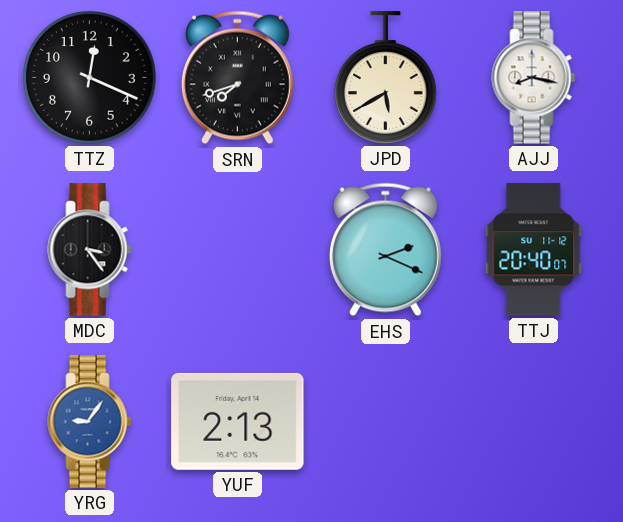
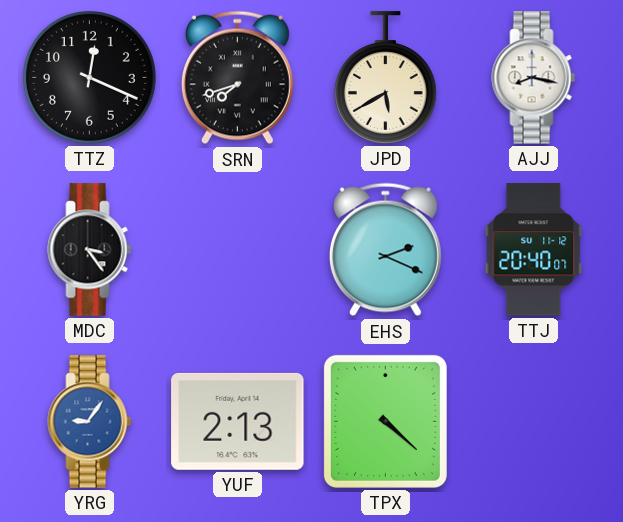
TPX: none -> 4:22 (385, 421)
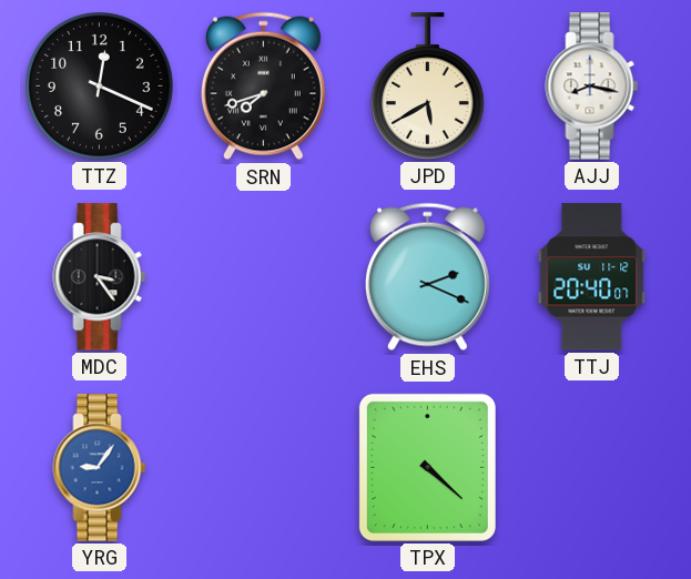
YUF: 2:13 -> none (238, 421)
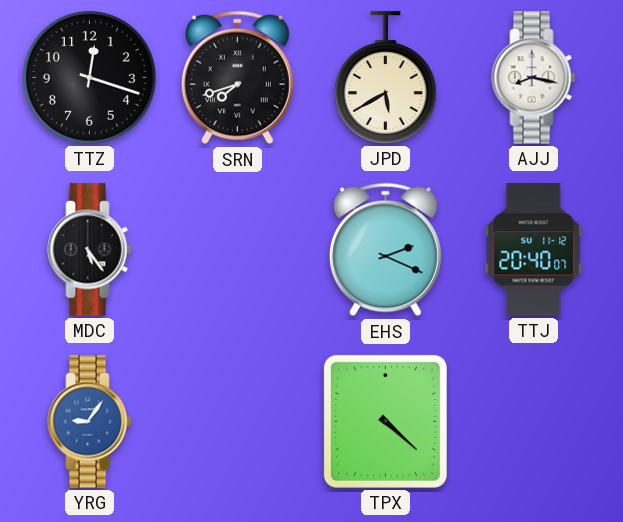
TTZ: 12:19 -> 12:18 (90, 78)
MDC: 3:24 -> 5:24 (90, 250)
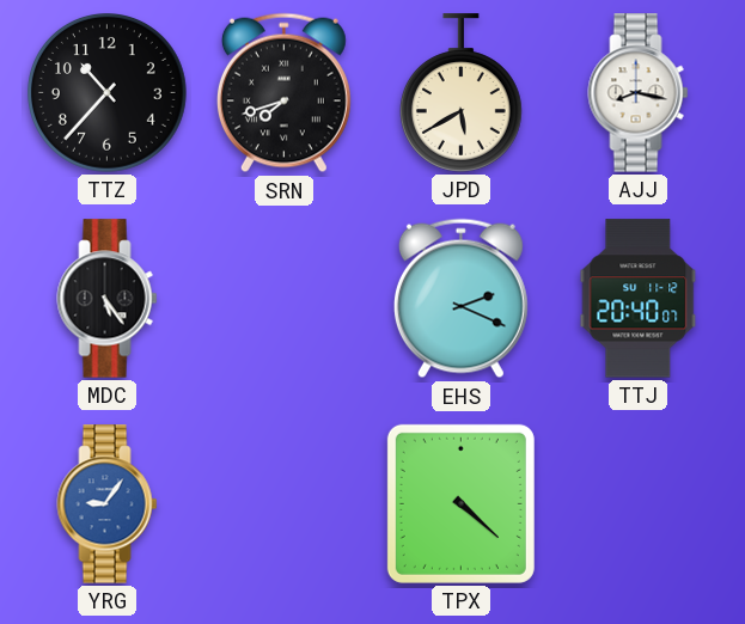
TTZ: 12:18 -> 10:37 (108, 93)
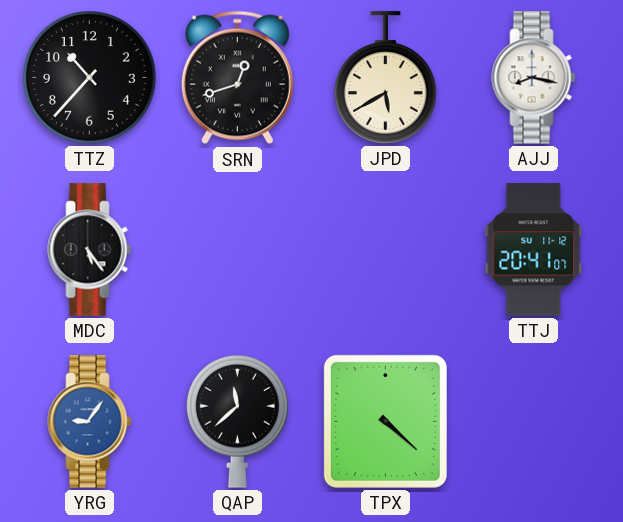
SRN: 7:42 -> 12:42 (237, 78)
EHS: 2:19 -> none (460, 299)
TTJ: 20:40 -> 20:41 (534, 250)
QAP: none -> 11:38 (237, 421)
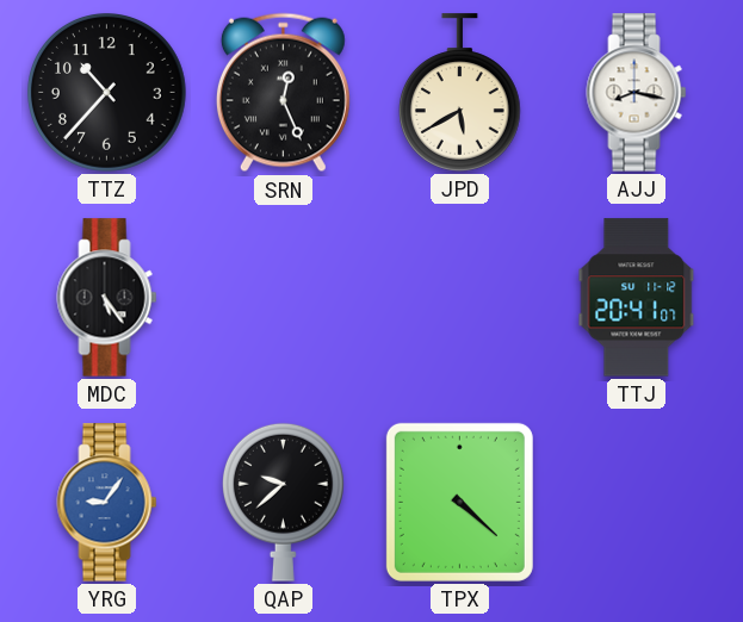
SRN: 12:42 -> 12:26 (283, 93)
QAP: 11:38 -> 9:38 (283, 502)
